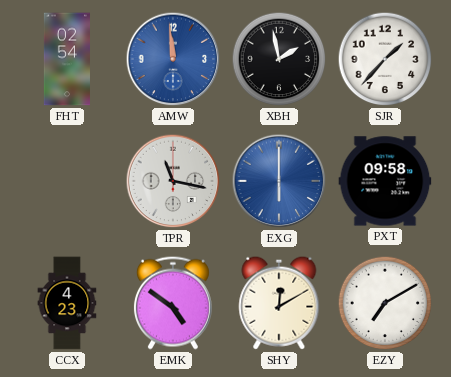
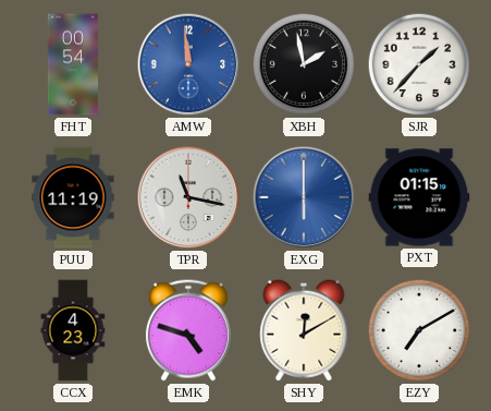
FHT: 02:54 -> 00:54 (73, 64)
PUU: none -> 11:19 (73, 197)
PXT: 09:58 -> 01:15 (419, 197)
EMK: 4:51 -> 4:48 (188, 330)
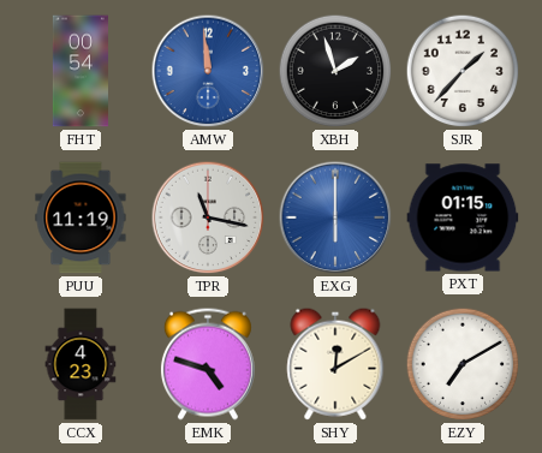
XBH: 1:58 -> 1:57 (335, 71)
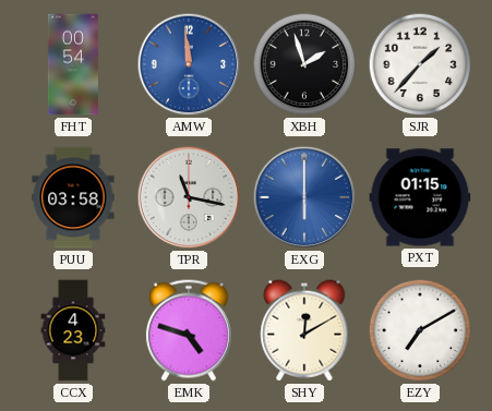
PUU: 11:19 -> 03:58 (73, 197)
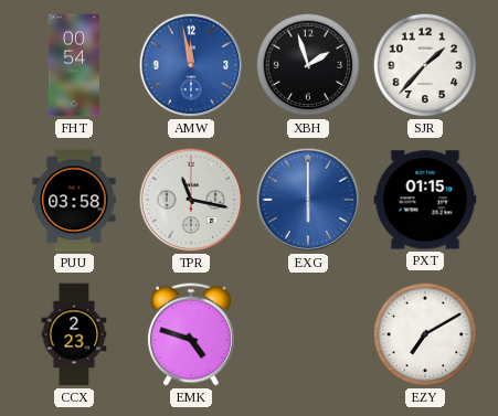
AMW: 11:59 -> 11:58 (191, 65)
CCX: 4:23 -> 2:23 (74, 334)
SHY: 12:10 -> none (304, 330)
